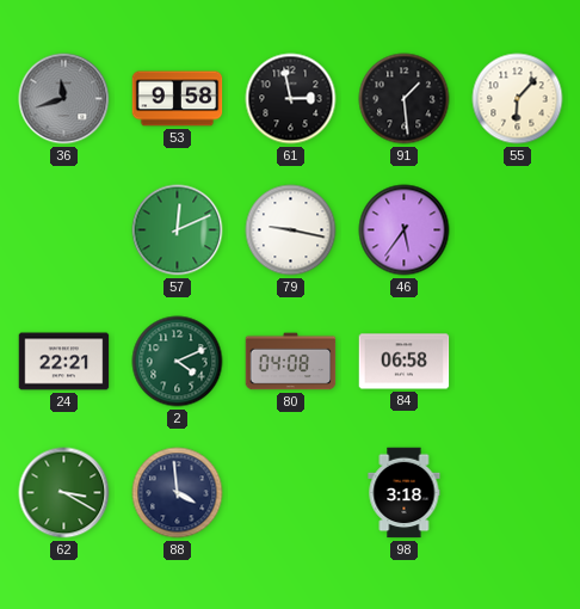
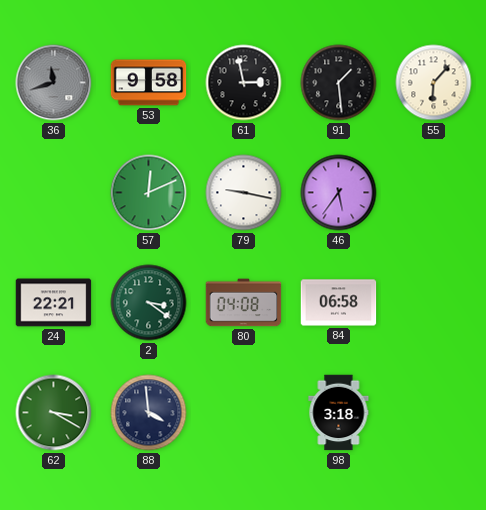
2: 4:11 -> 3:21 (149, 303)
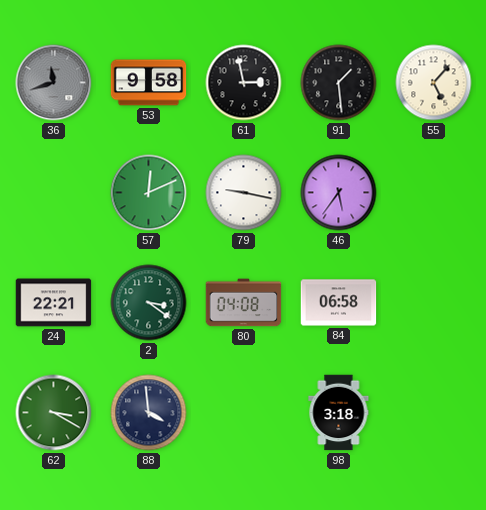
55: 6:07 -> 5:07 (434, 83)
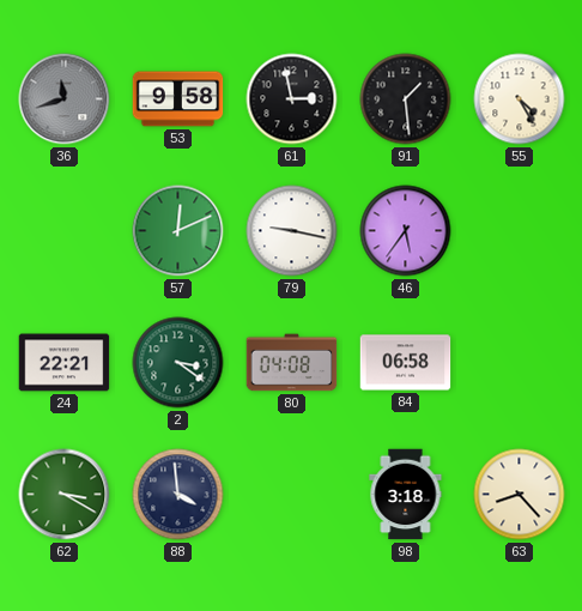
55: 5:07 -> 4:25 (520, 99)
63: none -> 8:23 (520, 495)
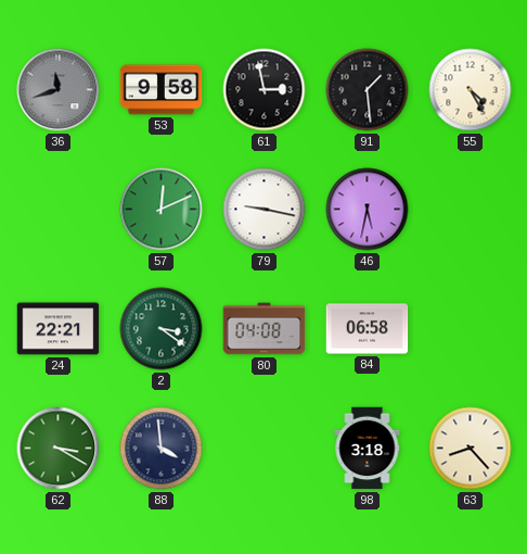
46: 5:36 -> 5:32 (368, 210)
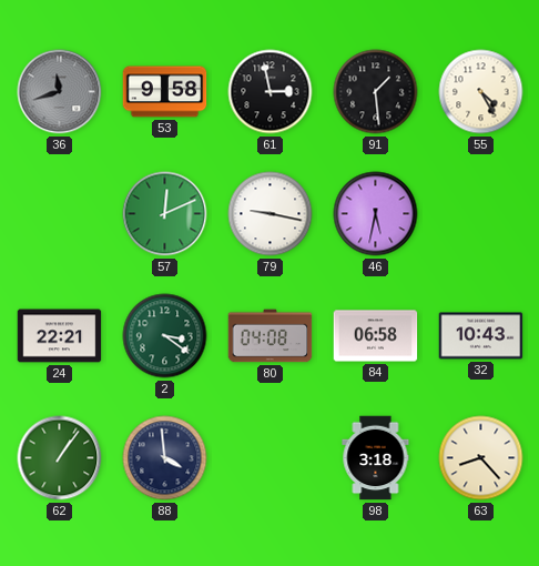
32: none -> 10:43 (481, 336)
62: 3:20 -> 1:06 (60, 458)
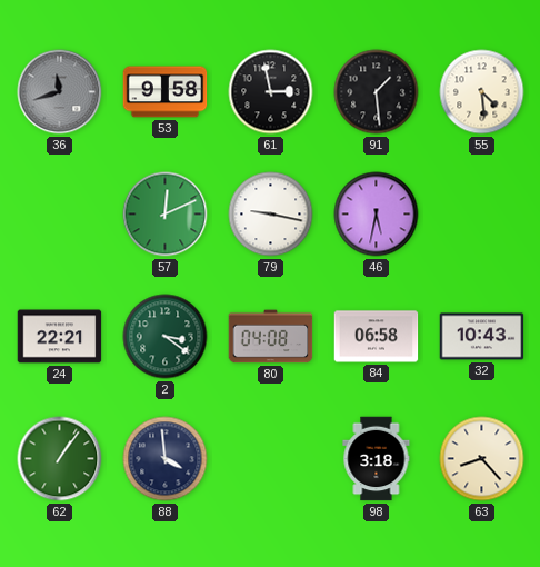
55: 4:25 -> 4:29 (482, 92)
